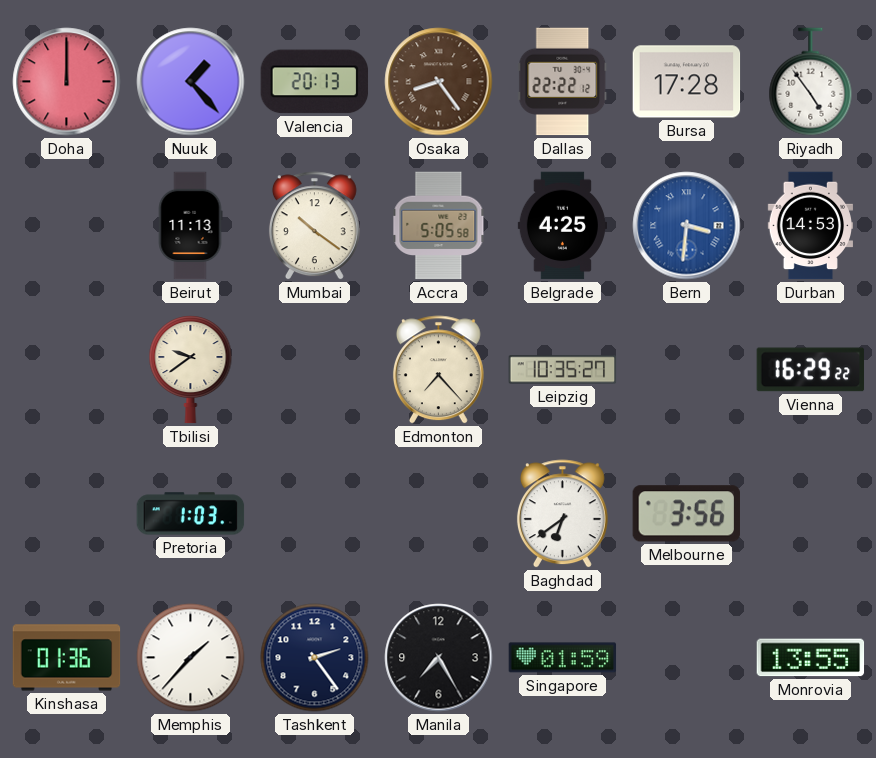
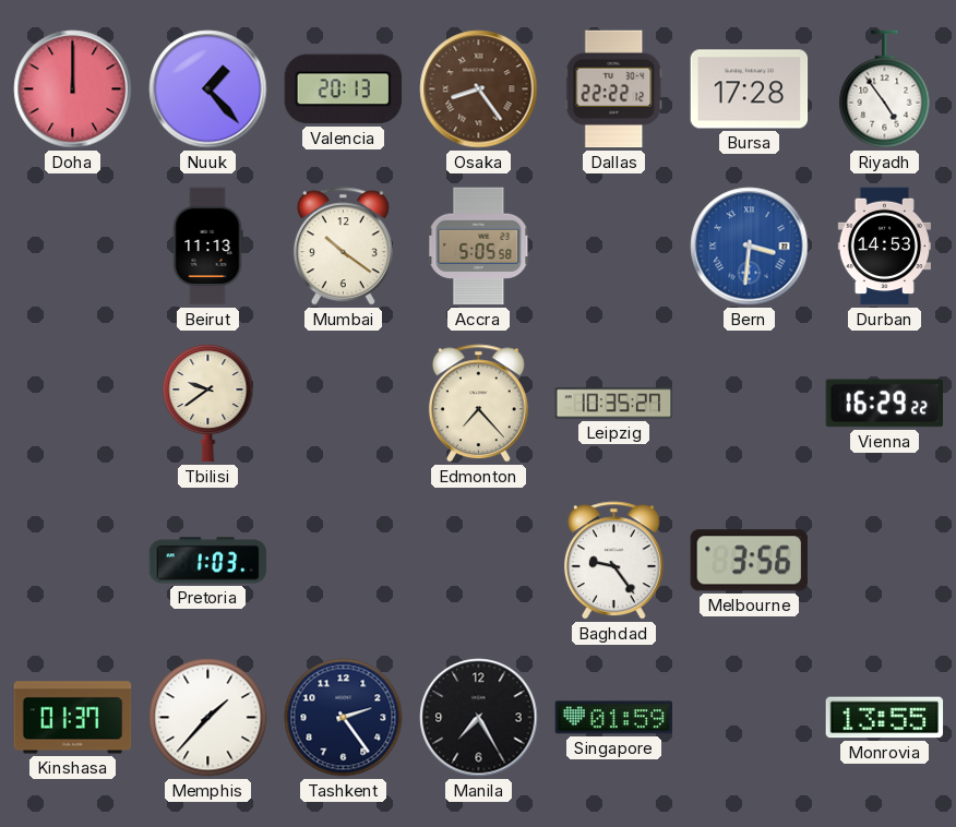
Belgrade: 4:25 -> none (562, 226)
Baghdad: 6:39 -> 9:24 (613, 561)
Kinshasa: 01:36 -> 01:37 (73, 718)
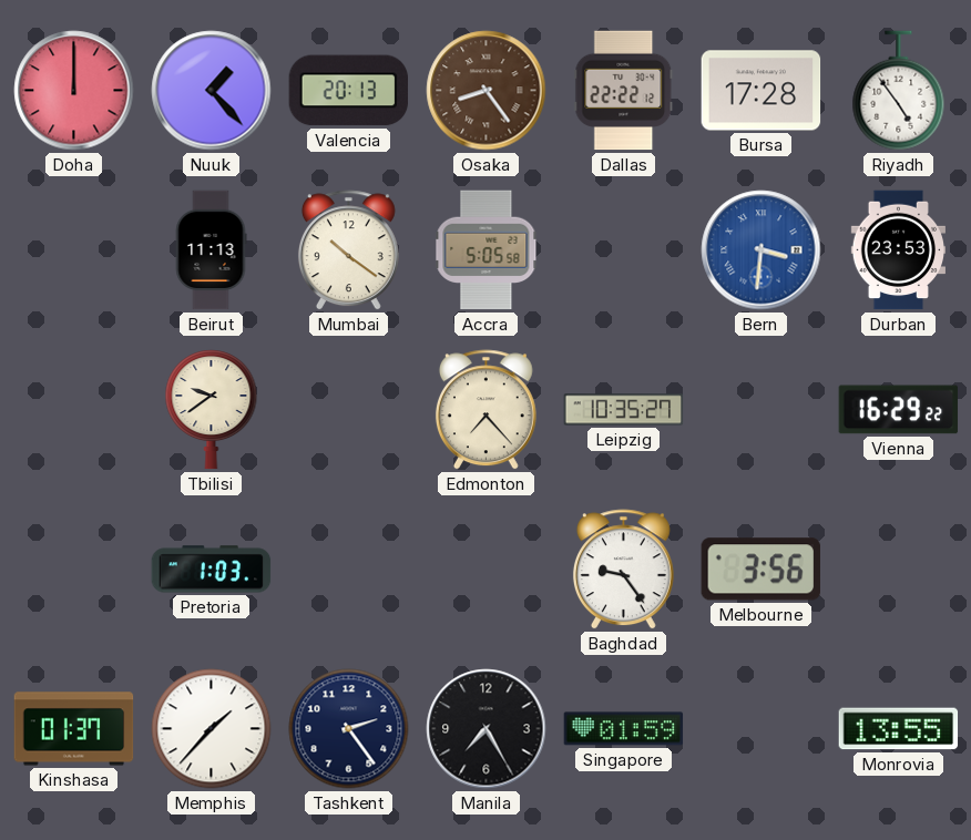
Durban: 14:53 -> 23:53 (899, 250)
